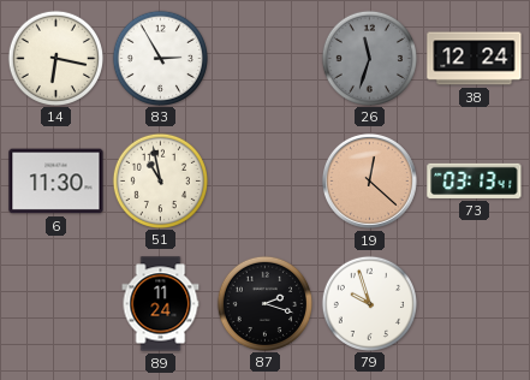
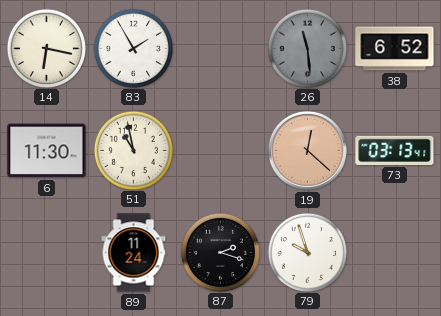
83: 2:55 -> 1:55 (133, 48)
26: 11:33 -> 11:29 (307, 48)
38: 12:24 -> 6:52 (395, 49)
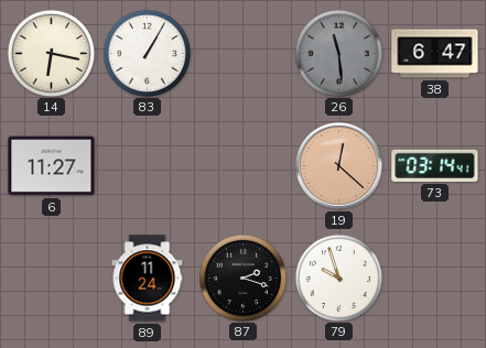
83: 1:55 -> 1:05 (147, 53)
38: 6:52 -> 6:47 (435, 54)
6: 11:30 -> 11:27 (52, 166)
51: 10:58 -> none (133, 150)
73: 03:13 -> 03:14 (435, 165)
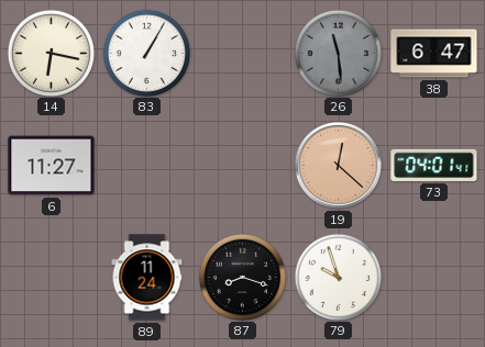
73: 03:14 -> 04:01 (434, 165)
87: 2:18 -> 8:18 (242, 277)
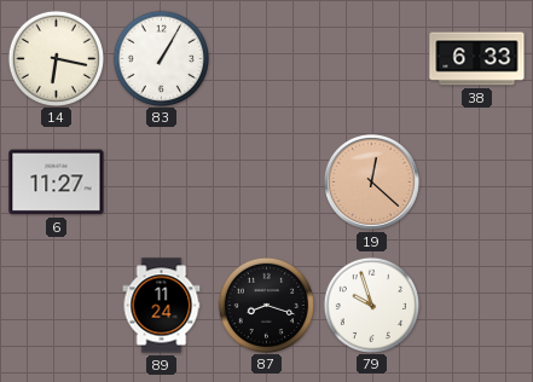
26: 11:29 -> none (338, 53)
38: 6:47 -> 6:33 (477, 59)
73: 04:01 -> none (434, 165)
